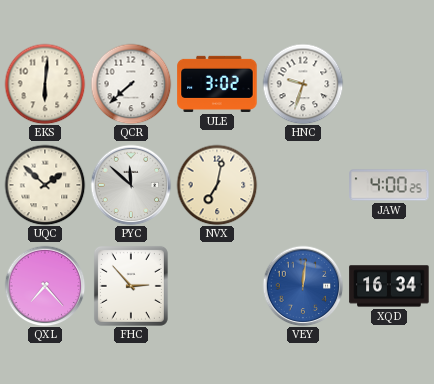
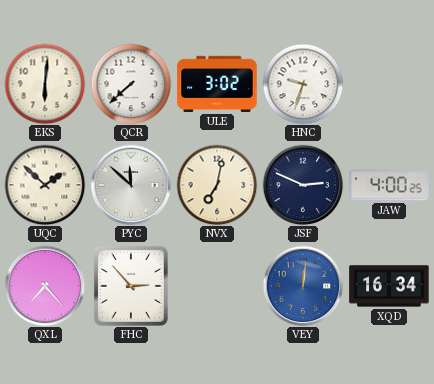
JSF: none -> 2:49 (303, 185)
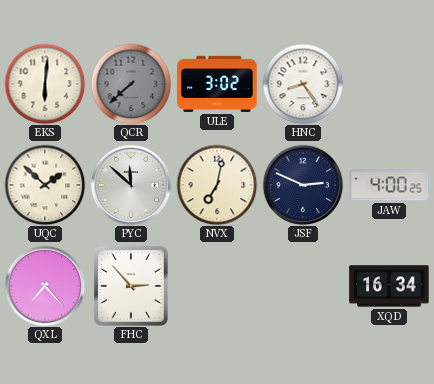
QCR dial: white -> grey (131, 84)
HNC: 9:33 -> 8:24 (303, 84)
VEY: 12:01 -> none (303, 286)
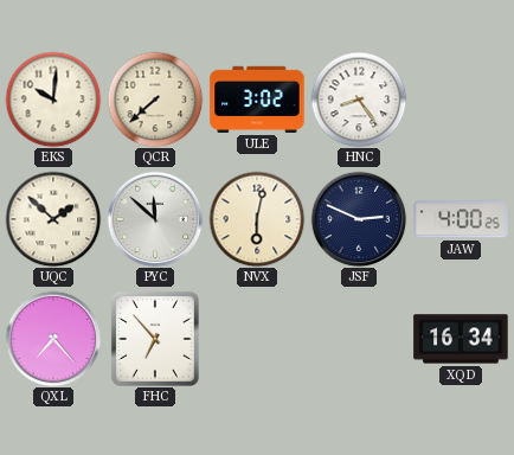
EKS: 6:01 -> 10:01 (53, 100)
QCR dial: grey -> cream (155, 100)
NVX: 7:02 -> 6:02 (257, 219)
FHC: 2:53 -> 6:53 (155, 339)
